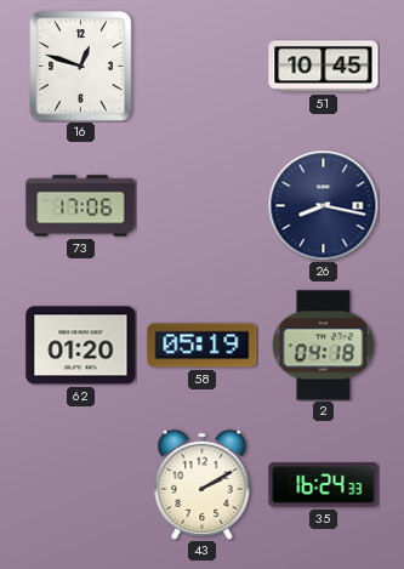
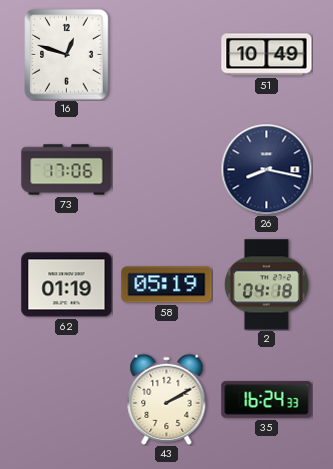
51: 10:45 -> 10:49 (267, 55)
62: 01:20 -> 01:19 (67, 285)
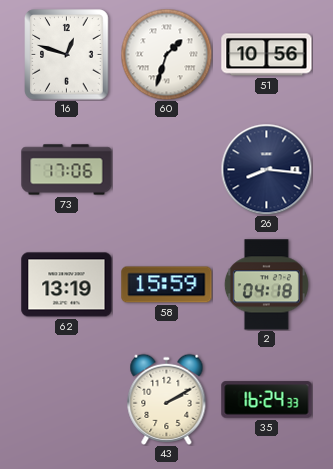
60: none -> 1:33 (166, 54)
51: 10:49 -> 10:56 (267, 55)
26: 8:17 -> 8:16 (266, 169)
62: 01:19 -> 13:19 (67, 285)
58: 05:19 -> 15:59 (167, 285)
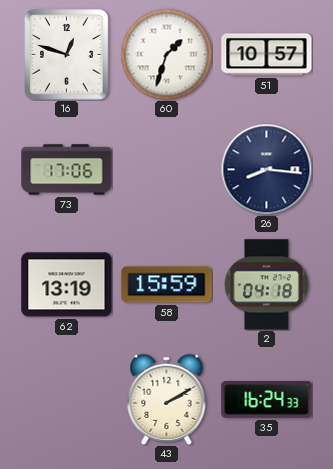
51: 10:56 -> 10:57 (267, 55)
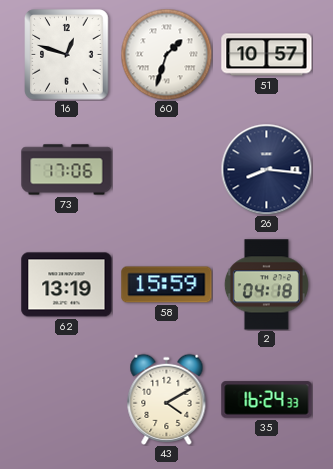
43: 2:10 -> 4:10 (167, 399)
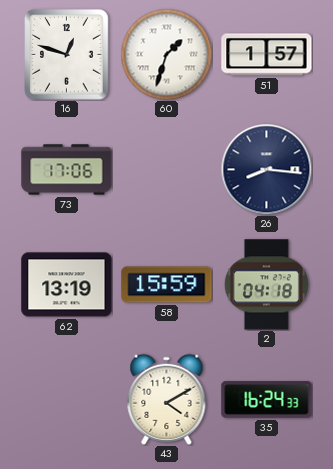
51: 10:57 -> 1:57 (267, 55)
